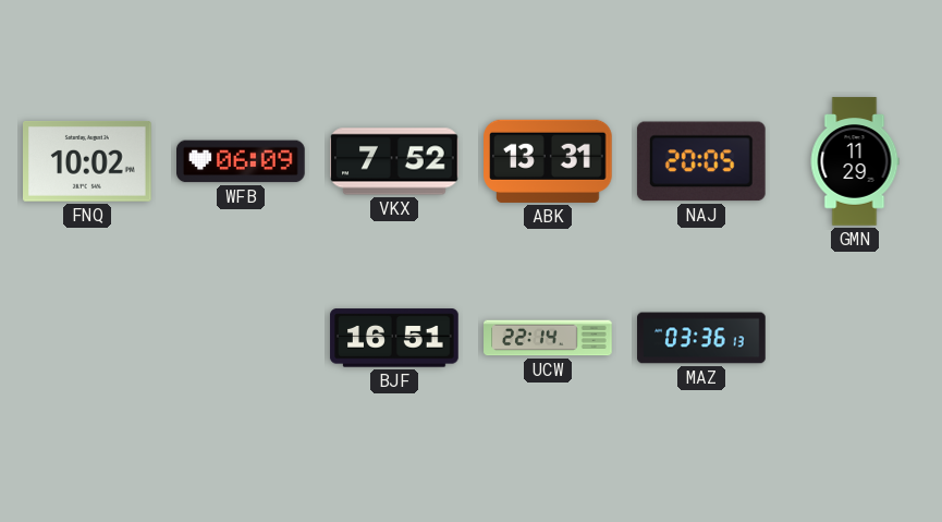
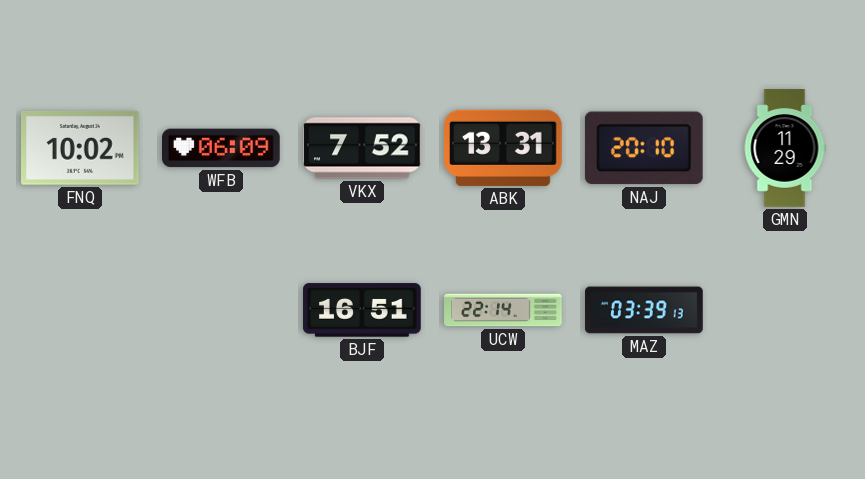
NAJ: 20:05 -> 20:10 (644, 148)
MAZ: 03:36 -> 03:39 (644, 310)
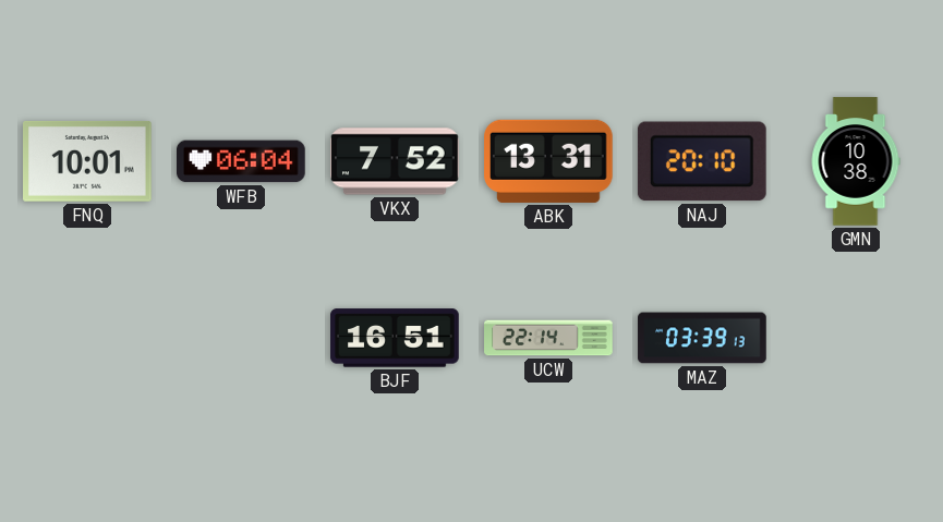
FNQ: 10:02 -> 10:01 (88, 162)
WFB: 06:09 -> 06:04 (241, 161)
GMN: 11:29 -> 10:38 (856, 161)
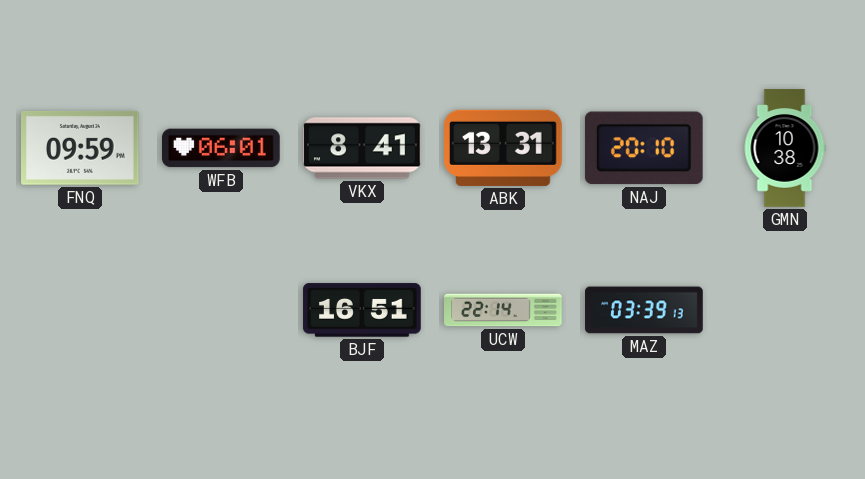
FNQ: 10:01 -> 09:59 (81, 149)
WFB: 06:04 -> 06:01 (221, 148)
VKX: 7:52 -> 8:41 (362, 148)
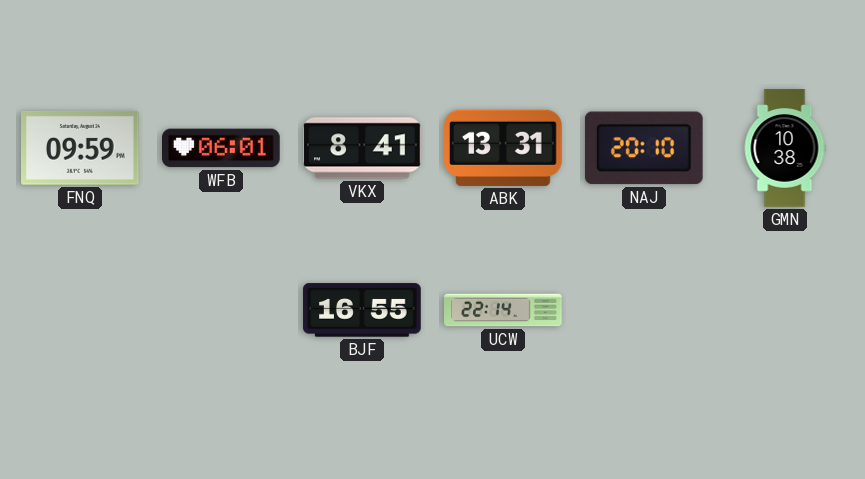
BJF: 16:51 -> 16:55 (362, 310)
MAZ: 03:39 -> none (644, 310)
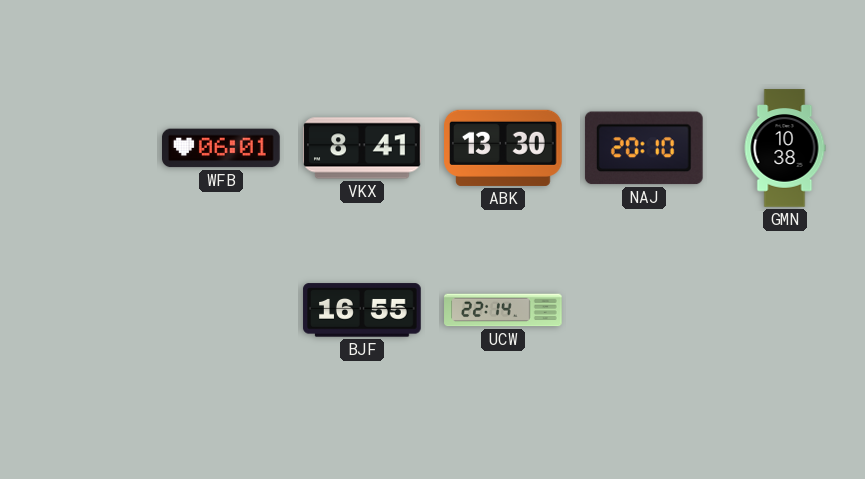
FNQ: 09:59 -> none (81, 149)
ABK: 13:31 -> 13:30 (503, 148)
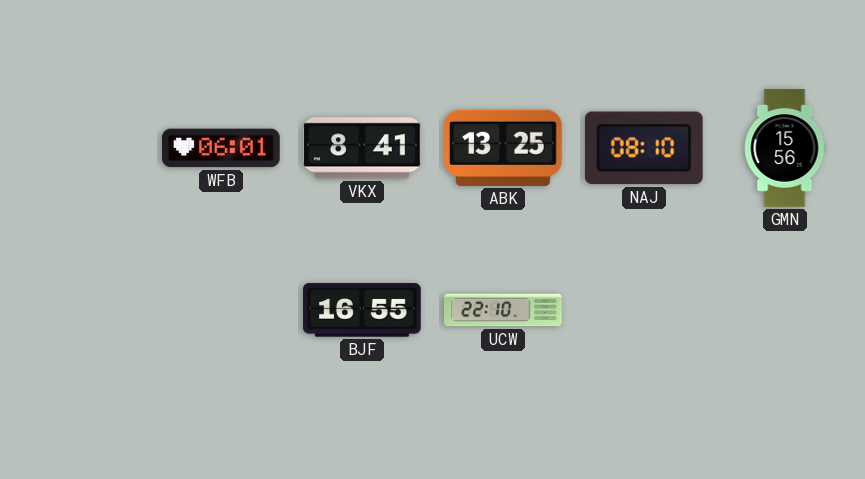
ABK: 13:30 -> 13:25 (503, 148)
NAJ: 20:10 -> 08:10 (644, 148)
GMN: 10:38 -> 15:56 (785, 148)
UCW: 22:14 -> 22:10 (503, 310)
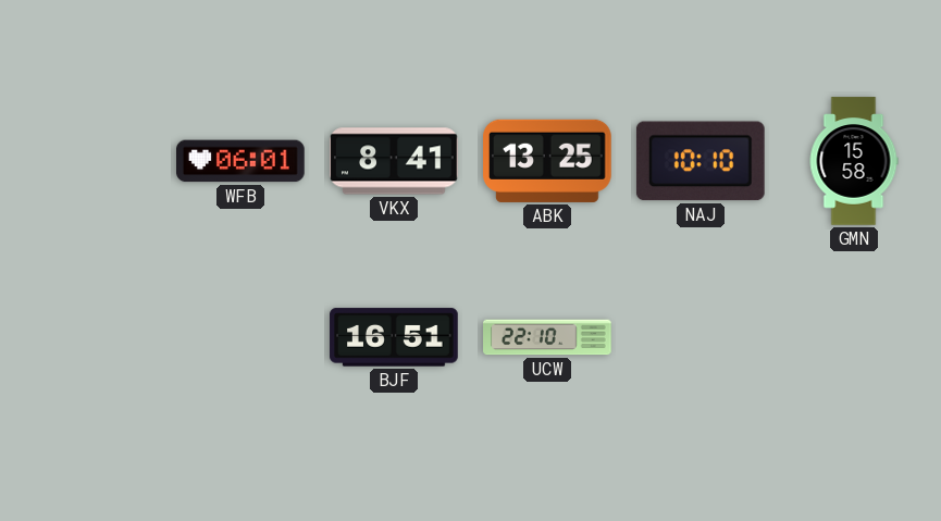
NAJ: 08:10 -> 10:10 (701, 161)
GMN: 15:56 -> 15:58 (854, 161)
BJF: 16:55 -> 16:51 (394, 337)
